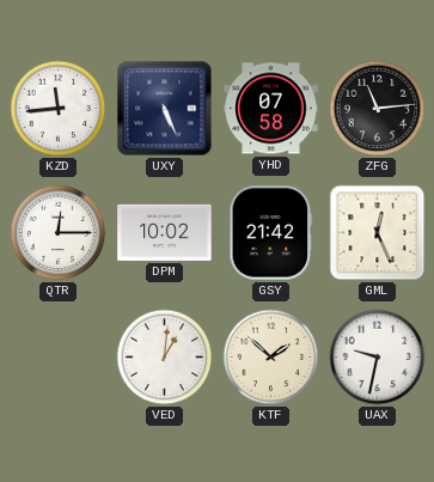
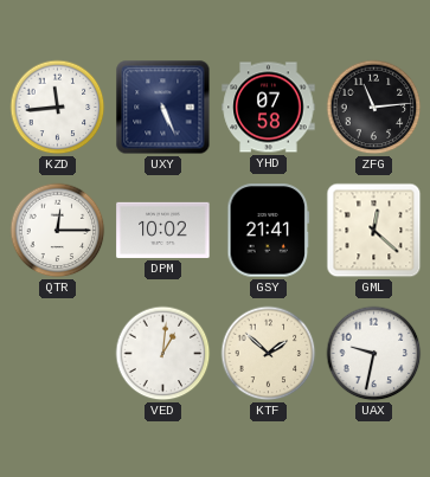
GSY: 21:42 -> 21:41 (269, 231)
GML: 12:26 -> 12:22 (374, 231)
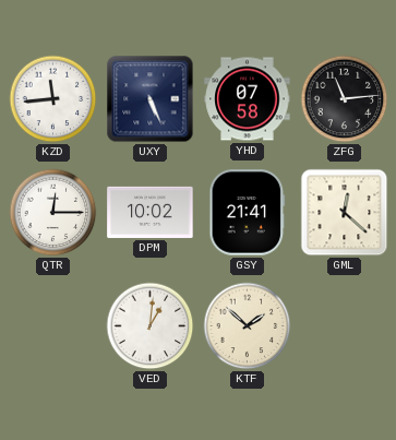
UAX: 9:32 -> none (374, 354)
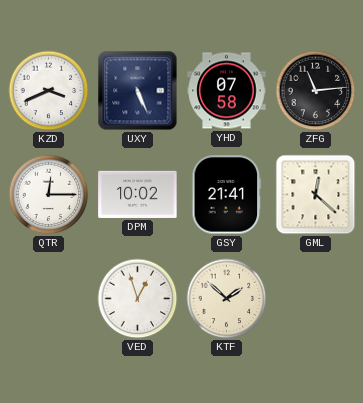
KZD: 11:44 -> 3:41 (49, 91)
VED: 1:01 -> 12:57 (138, 299)
